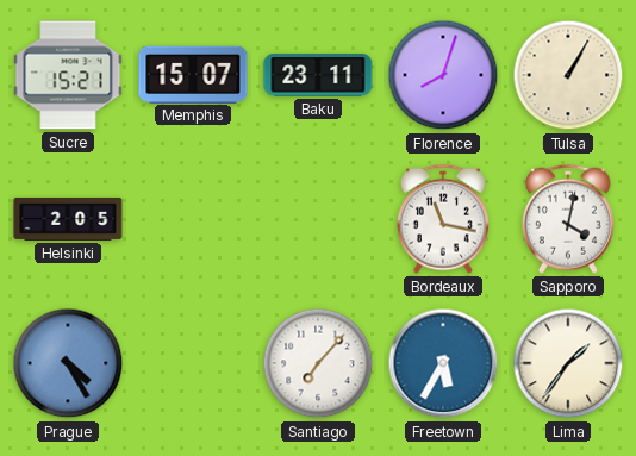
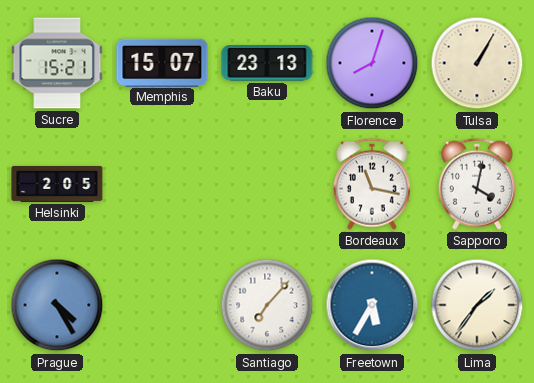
Baku: 23:11 -> 23:13 (267, 63)
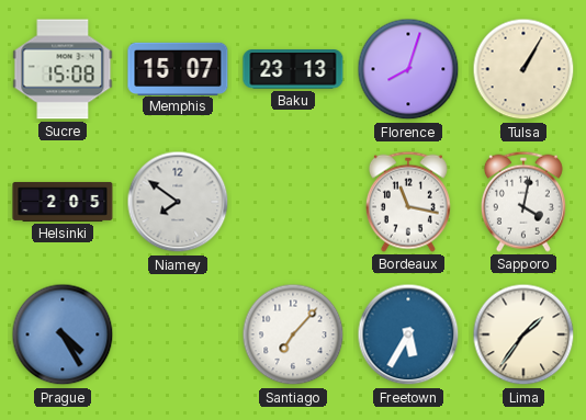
Sucre: 15:21 -> 15:08 (63, 69)
Niamey: none -> 7:51 (178, 202)
